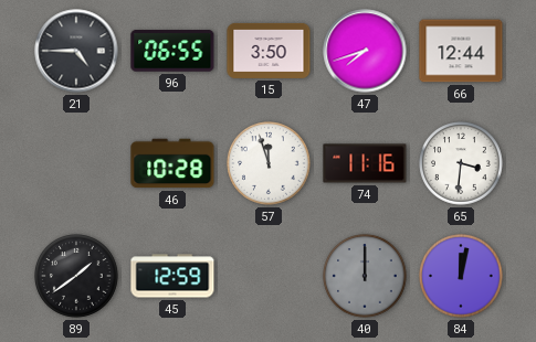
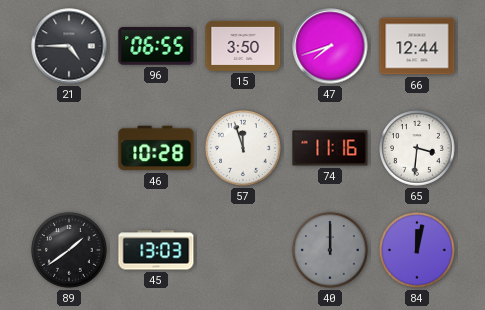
45: 12:59 -> 13:03 (156, 250)
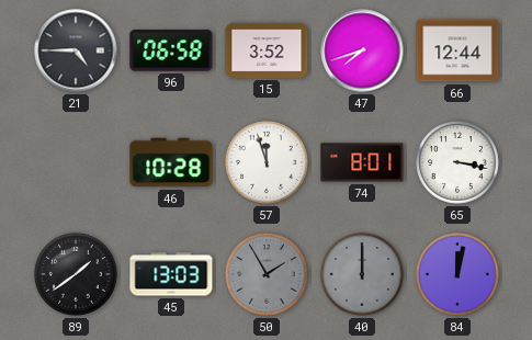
96: 06:55 -> 06:58 (171, 50)
15: 3:50 -> 3:52 (267, 50)
74: 11:16 -> 8:01 (362, 162)
65: 3:31 -> 3:17 (457, 162)
50: none -> 1:55 (267, 274)
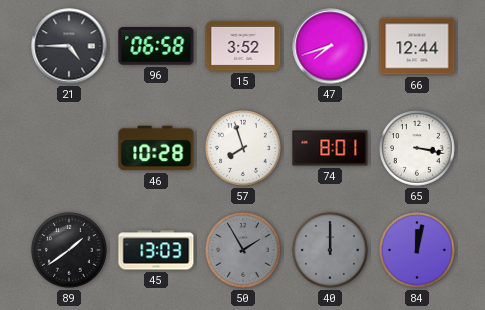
57: 11:57 -> 7:57 (243, 148)
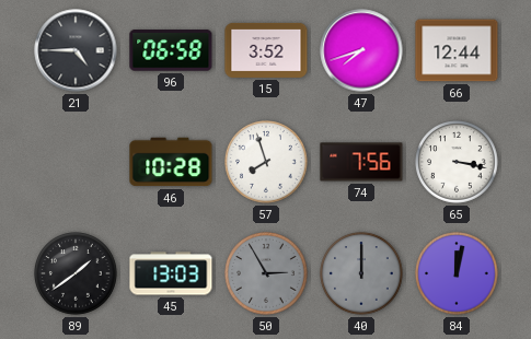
74: 8:01 -> 7:56 (361, 162)
50: 1:55 -> 2:55 (266, 273)
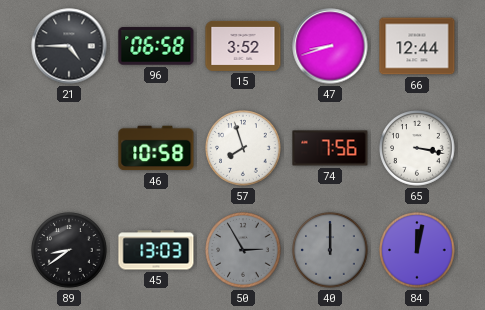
47: 7:42 -> 8:42 (330, 46)
46: 10:28 -> 10:58 (156, 148)
89: 1:39 -> 8:39 (69, 250)
